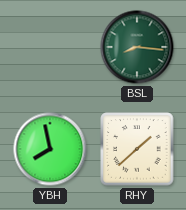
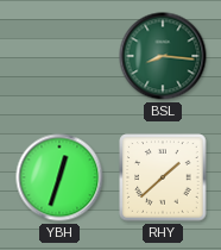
YBH: 7:58 -> 12:33 (59, 177)
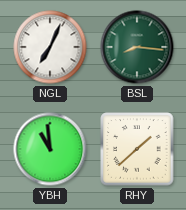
NGL: none -> 7:04 (50, 47)
YBH: 12:33 -> 10:59 (50, 149)
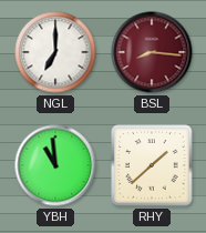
NGL: 7:04 -> 7:00 (55, 52)
BSL dial: green -> burgundy (152, 52)
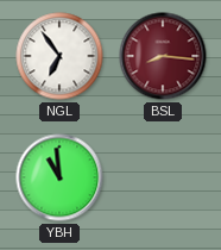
NGL: 7:00 -> 6:54 (59, 56)
RHY: 1:38 -> none (152, 165)
